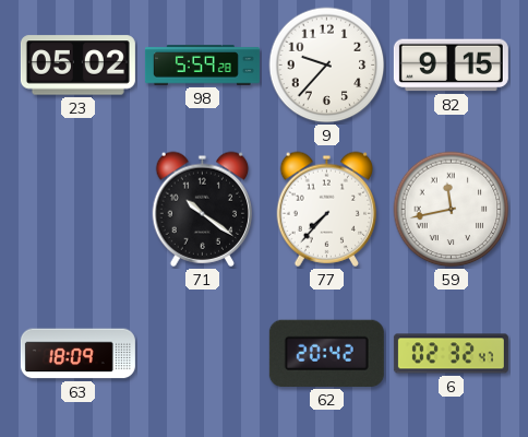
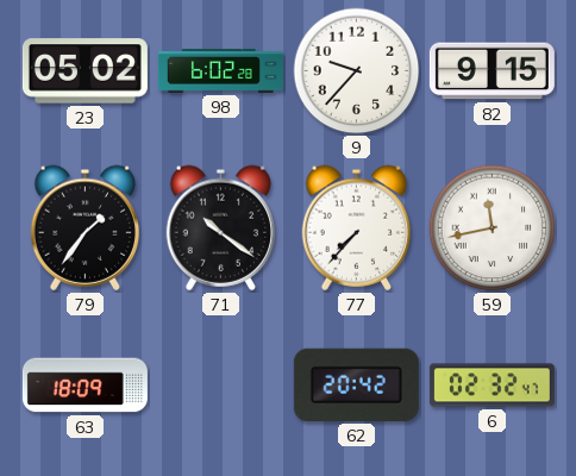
98: 5:59 -> 6:02 (220, 71)
79: none -> 1:36 (86, 227)
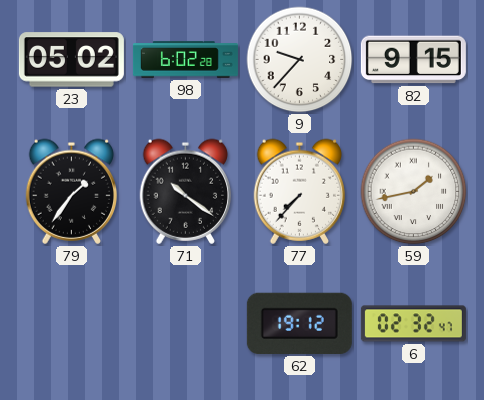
59: 11:43 -> 1:43 (414, 192)
63: 18:09 -> none (84, 386)
62: 20:42 -> 19:12 (299, 323)
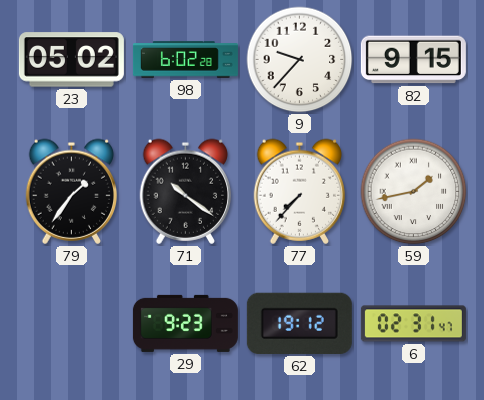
29: none -> 9:23 (185, 323)
6: 02:32 -> 02:31 (413, 324)
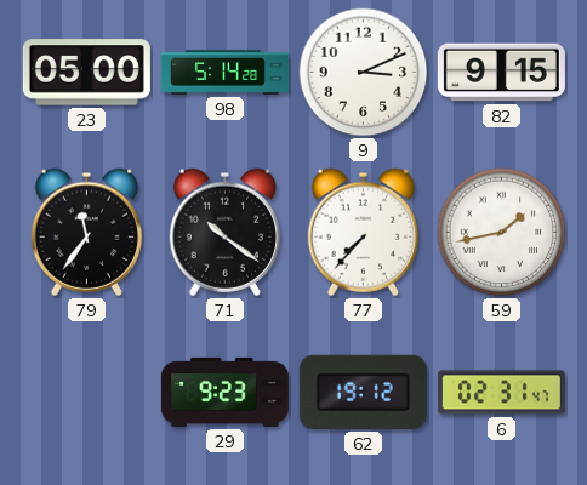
23: 05:02 -> 05:00 (86, 73)
98: 6:02 -> 5:14 (224, 73)
9: 9:37 -> 3:11 (364, 73)
79: 1:36 -> 11:36 (87, 232)
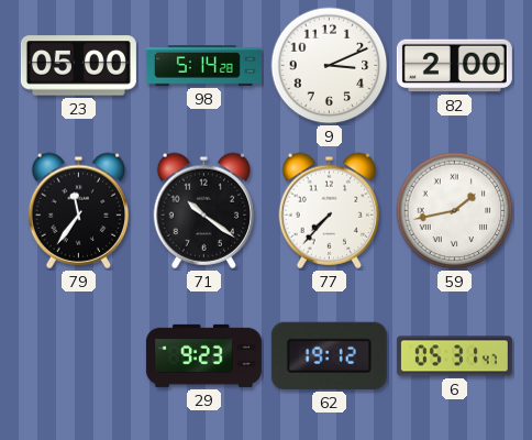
82: 9:15 -> 2:00 (454, 66)
6: 02:31 -> 05:31 (454, 356)
